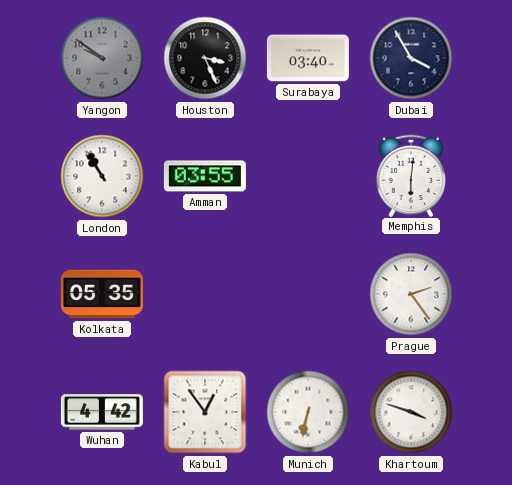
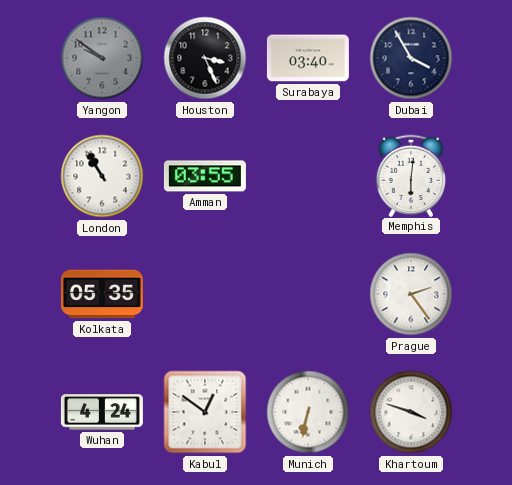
Wuhan: 4:42 -> 4:24 (102, 412)
Kabul: 12:54 -> 12:51 (205, 412)
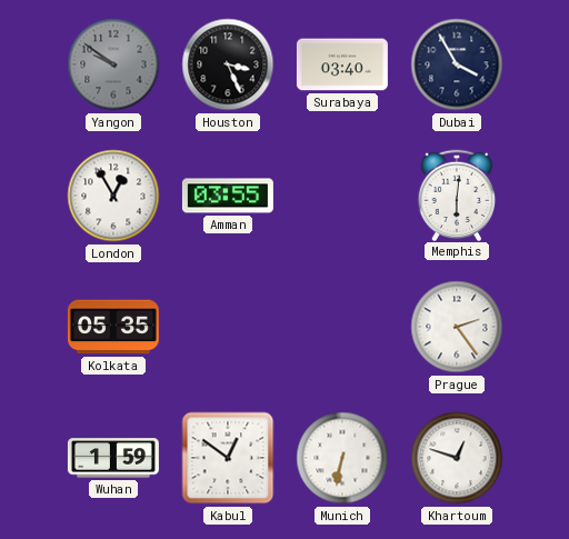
London: 10:55 -> 12:55 (113, 196)
Wuhan: 4:24 -> 1:59 (113, 458)
Khartoum: 3:48 -> 12:48 (457, 458)
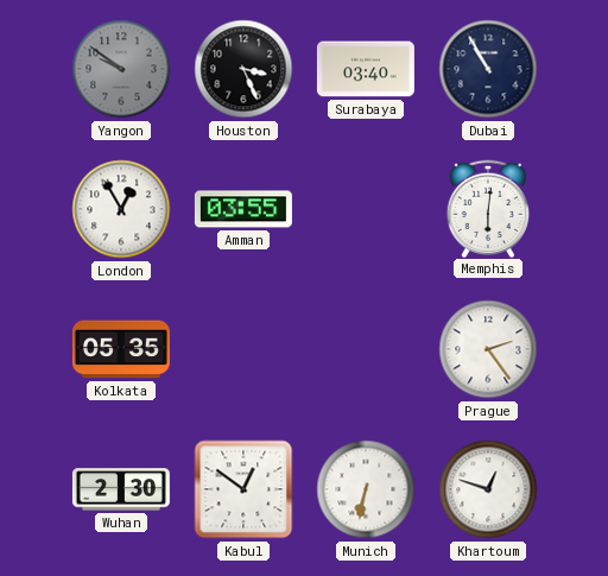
Dubai: 3:55 -> 10:55 (488, 69)
Wuhan: 1:59 -> 2:30 (121, 489)
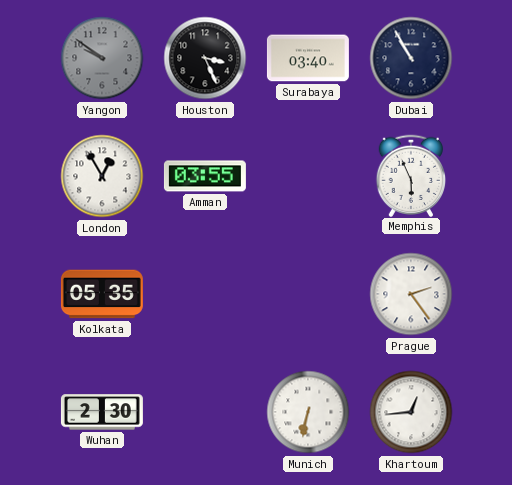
Memphis: 6:01 -> 5:56 (411, 175)
Kabul: 12:51 -> none (243, 489)
Khartoum: 12:48 -> 12:44 (411, 412)
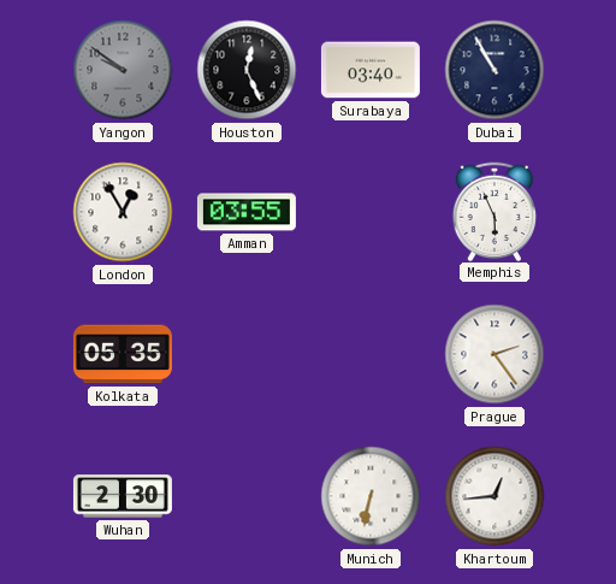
Houston: 3:26 -> 12:26 (247, 70)
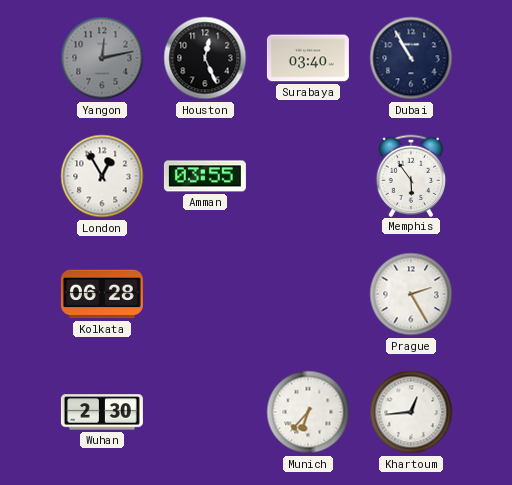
Yangon: 9:51 -> 12:13 (102, 58)
Memphis: 5:56 -> 5:54 (411, 175)
Kolkata: 05:35 -> 06:28 (102, 294)
Prague: 2:24 -> 2:25 (411, 294)
Munich: 6:32 -> 6:37 (308, 412)
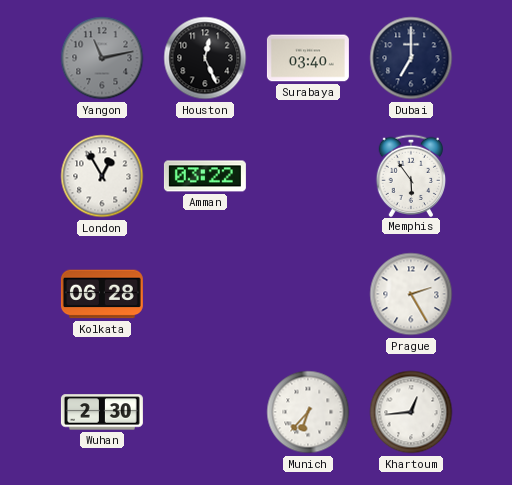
Yangon: 12:13 -> 11:13 (102, 58)
Dubai: 10:55 -> 7:00 (411, 58)
Amman: 03:55 -> 03:22 (205, 176)
